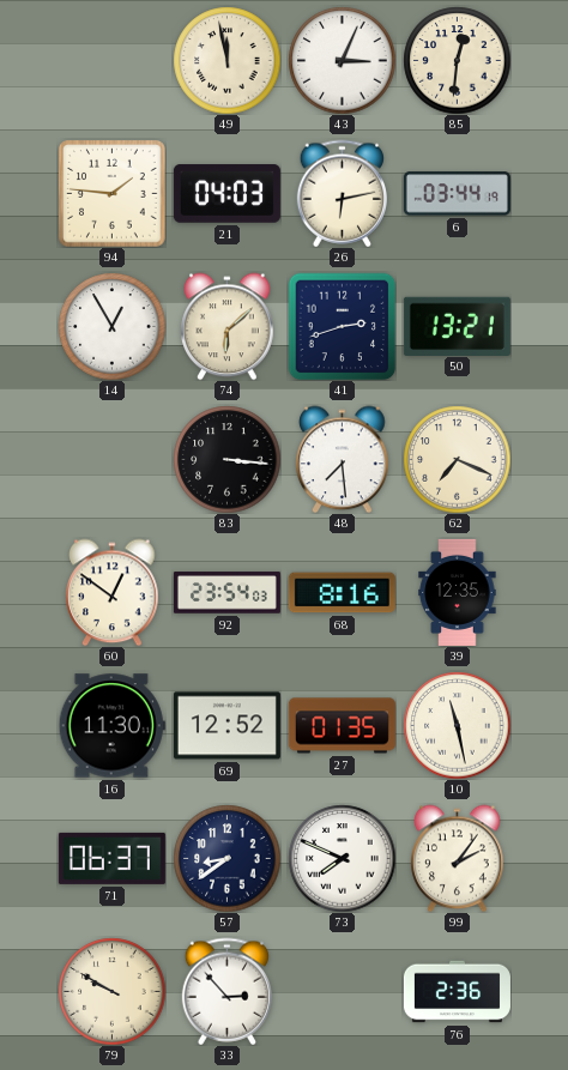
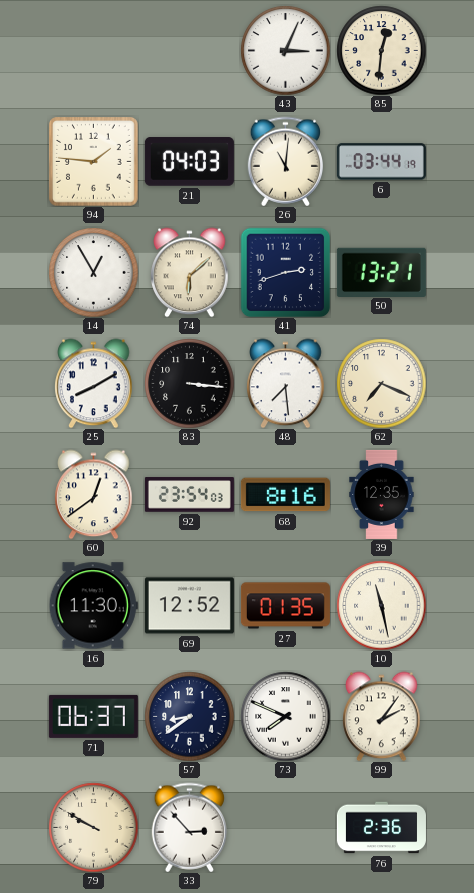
49: 11:58 -> none (226, 60)
26: 6:13 -> 11:01 (286, 161)
25: none -> 8:10 (94, 383)
60: 12:51 -> 12:39 (94, 494)
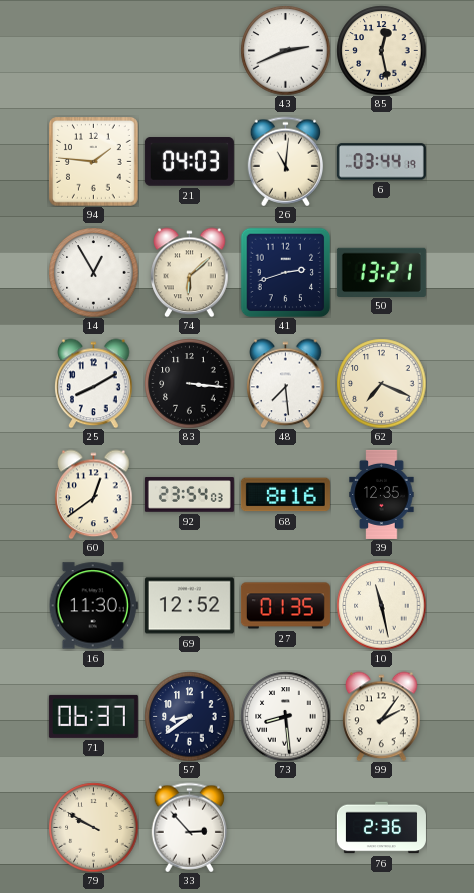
43: 3:04 -> 2:41 (285, 50)
85: 12:31 -> 12:28 (381, 50)
73: 7:49 -> 8:29 (285, 716)
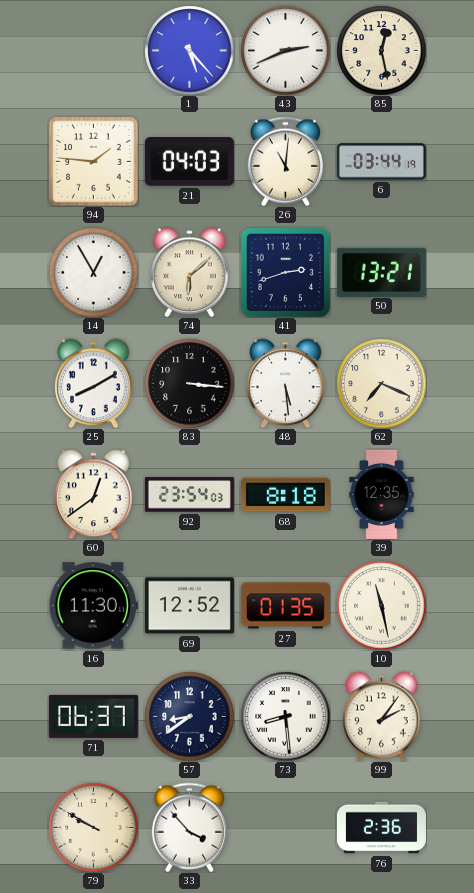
1: none -> 5:23 (189, 50)
48: 7:29 -> 5:29 (286, 383)
68: 8:16 -> 8:18 (285, 495)
33: 2:53 -> 3:53 (190, 827)
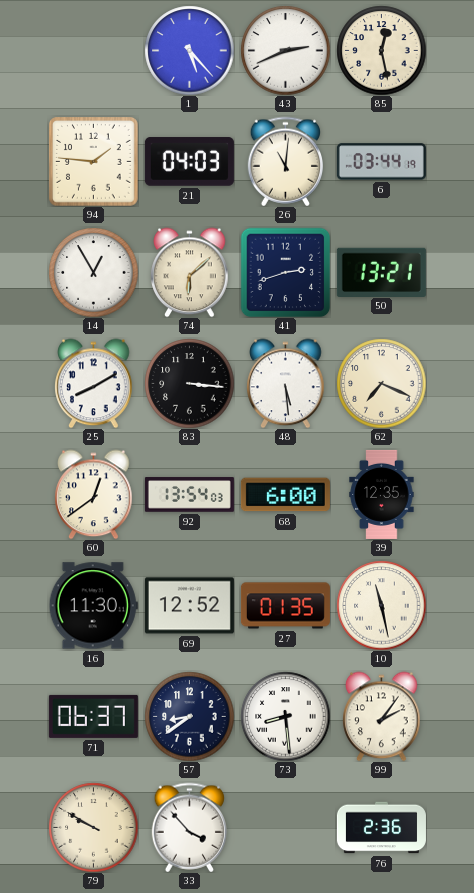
92: 23:54 -> 13:54 (189, 495)
68: 8:18 -> 6:00 (285, 495)
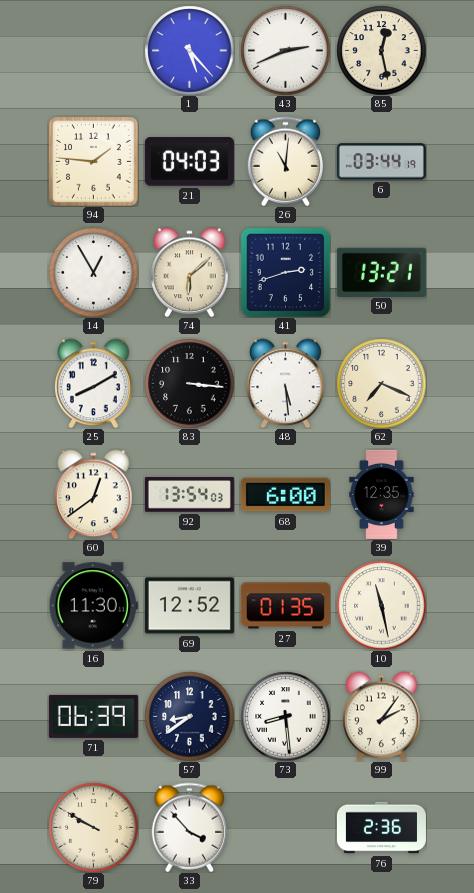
71: 06:37 -> 06:39 (93, 716)
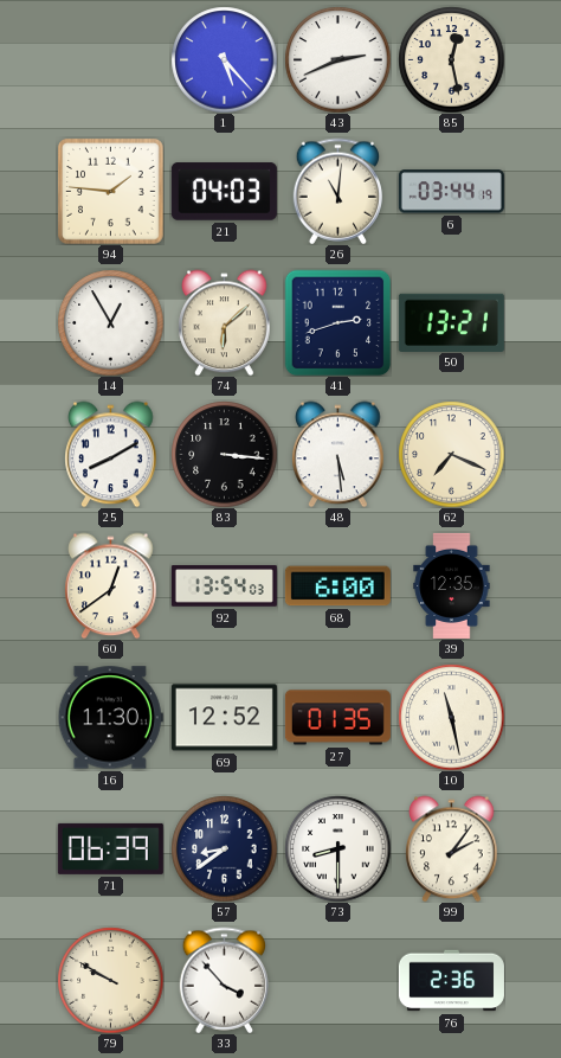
73: 8:29 -> 8:30 (337, 848)
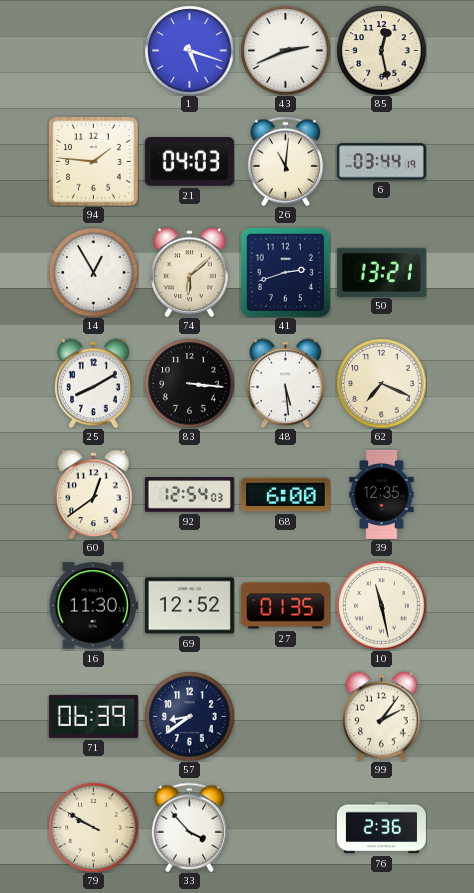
1: 5:23 -> 5:18 (189, 50)
92: 13:54 -> 12:54 (189, 495)
73: 8:30 -> none (337, 848)
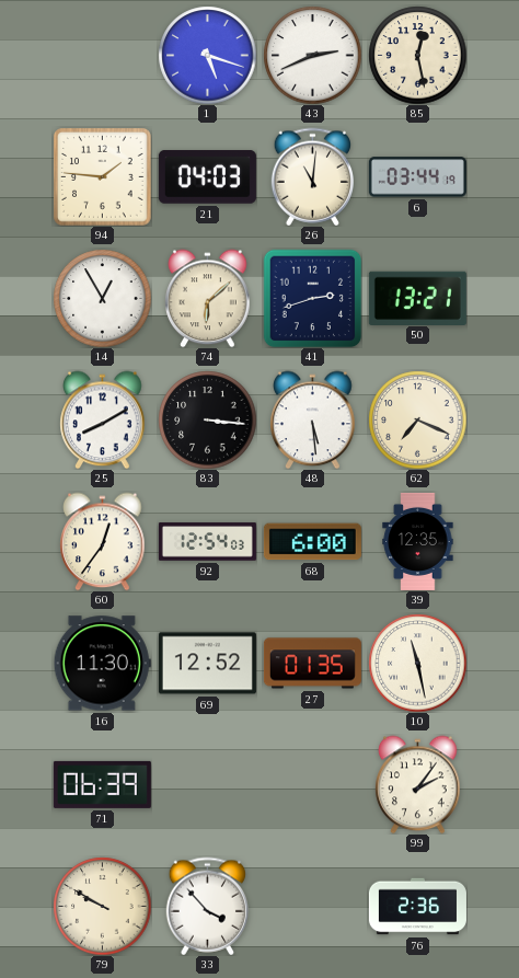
60: 12:39 -> 12:36 (103, 541)
57: 8:39 -> none (189, 716)
